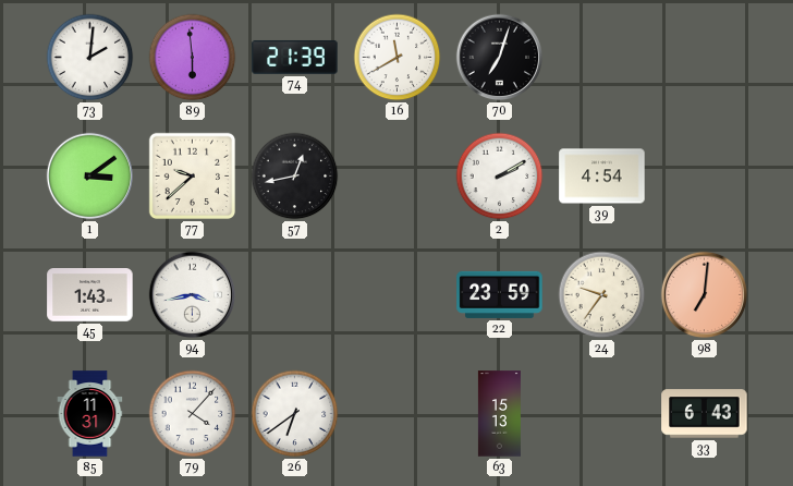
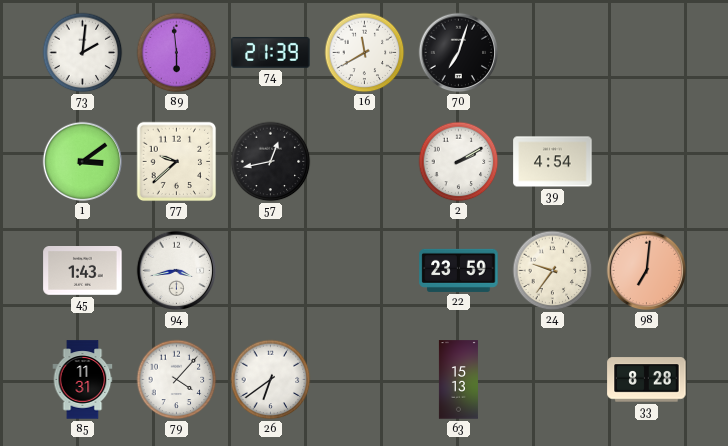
33: 6:43 -> 8:28 (647, 380)
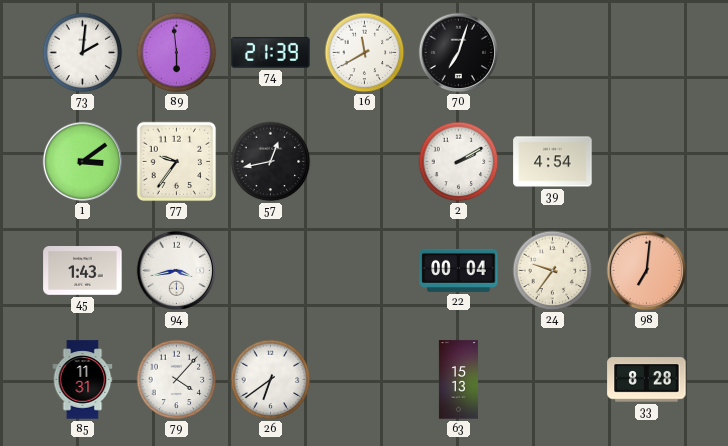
77: 9:38 -> 9:36 (177, 162)
22: 23:59 -> 00:04 (459, 270)
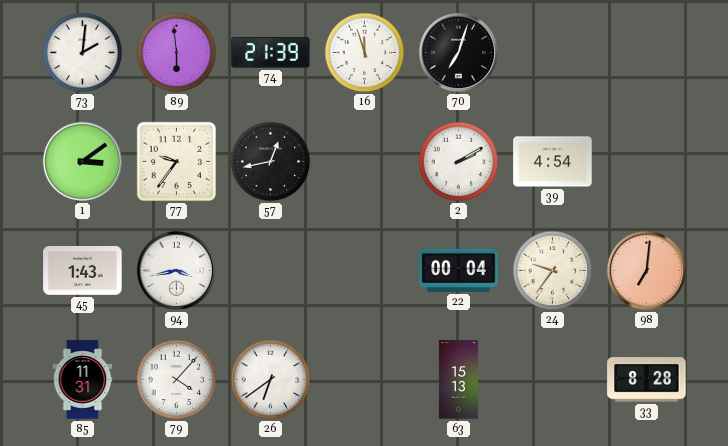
16: 11:40 -> 11:57 (365, 53)
